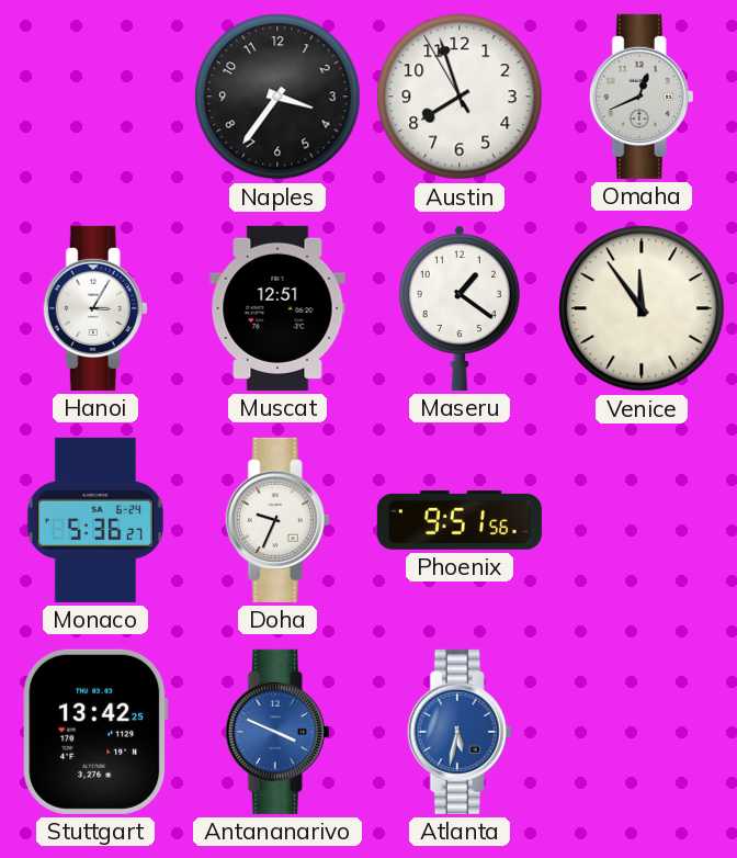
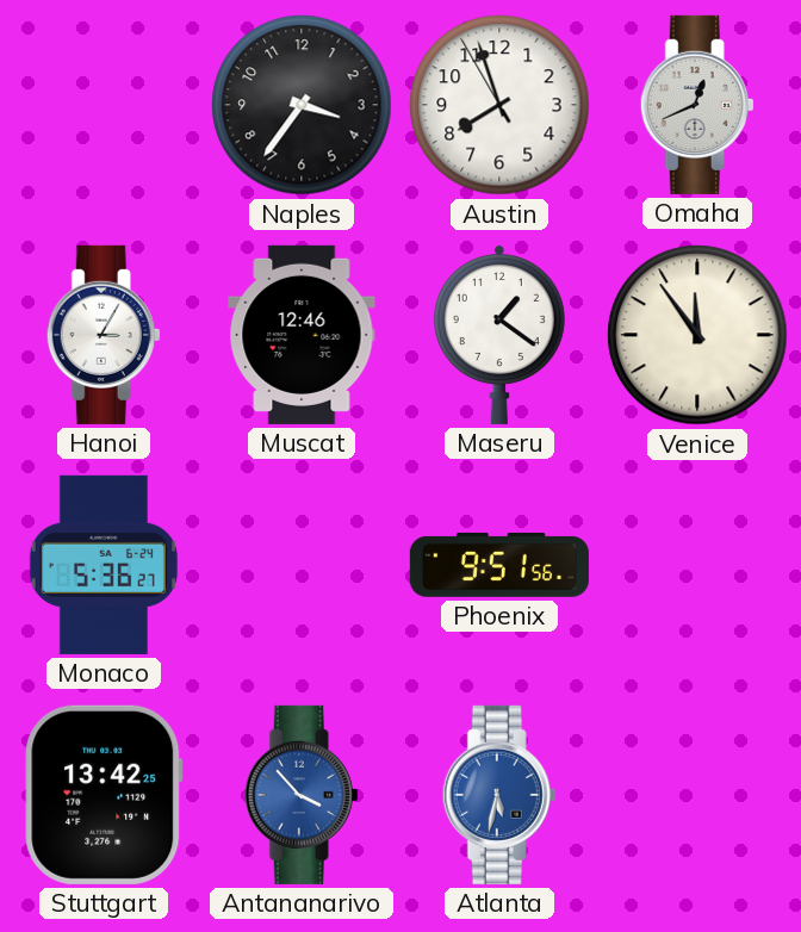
Muscat: 12:51 -> 12:46 (302, 335)
Doha: 9:34 -> none (277, 520)
Antananarivo: 3:49 -> 3:53 (302, 795)
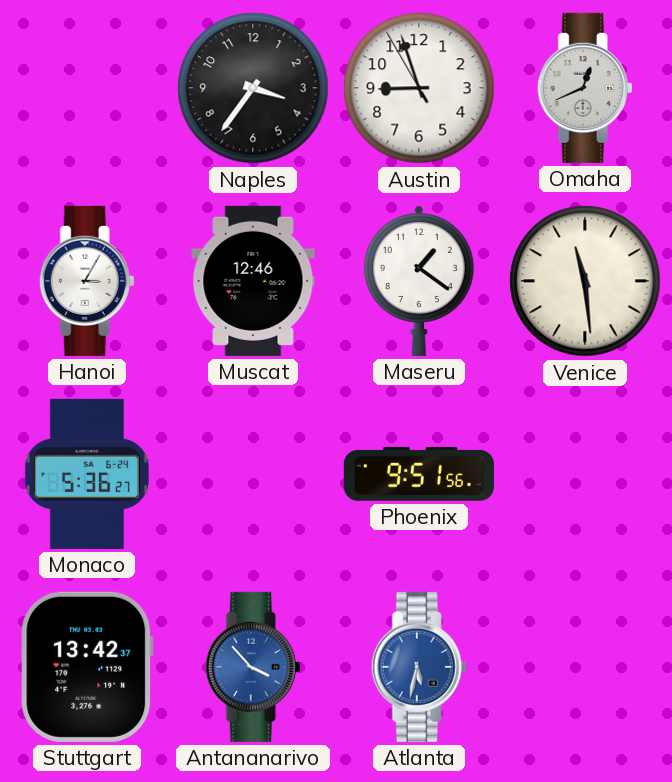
Austin: 7:56 -> 8:56 (419, 88)
Venice: 11:54 -> 11:29 (585, 281)
Stuttgart: 13:42:25 -> 13:42:37 (87, 667)
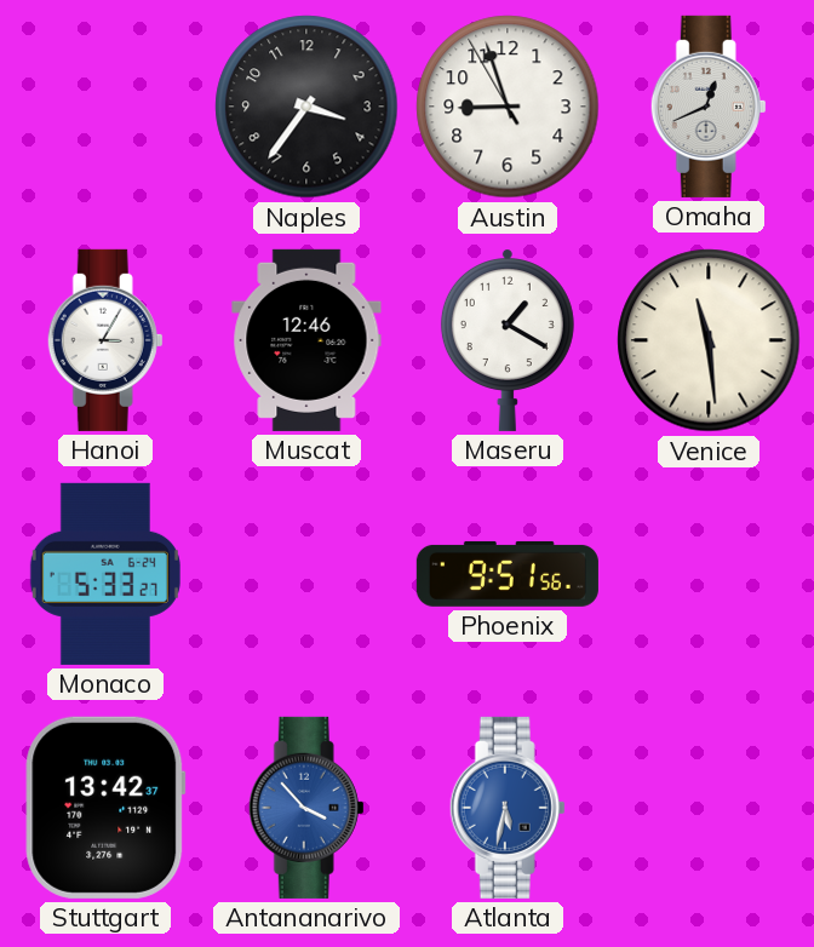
Maseru: 1:21 -> 1:20 (508, 340)
Monaco: 5:36 -> 5:33 (105, 574)
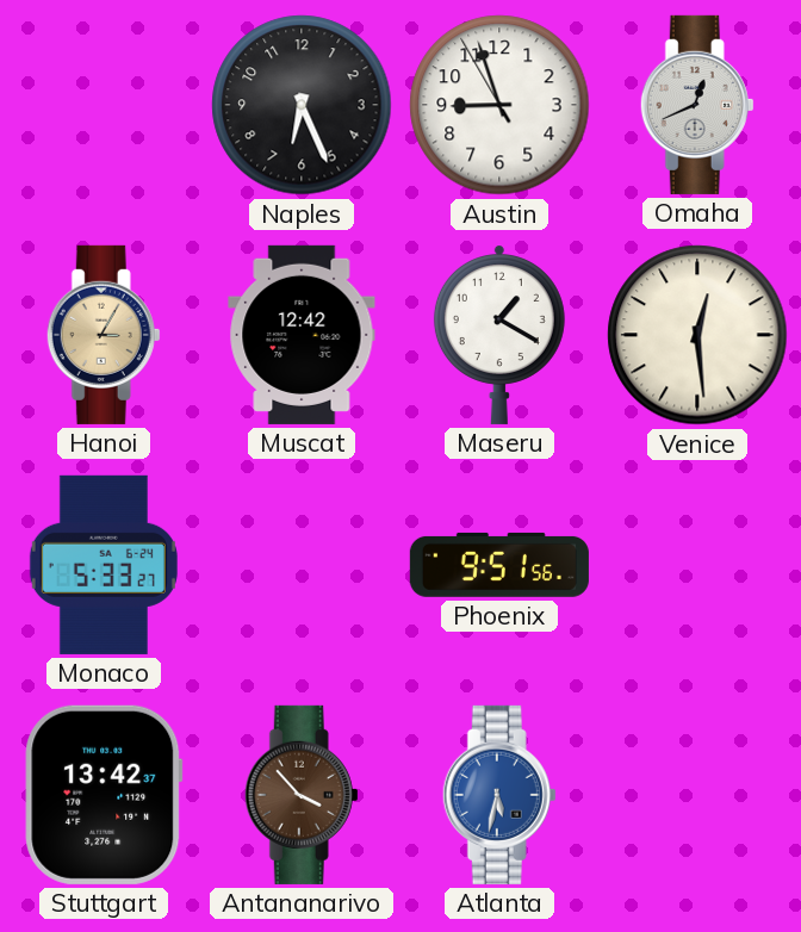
Naples: 3:36 -> 6:26 (302, 105)
Hanoi dial: white -> champagne (104, 335)
Muscat: 12:46 -> 12:42 (302, 335)
Venice: 11:29 -> 12:29 (697, 335)
Antananarivo dial: blue -> brown (302, 795)
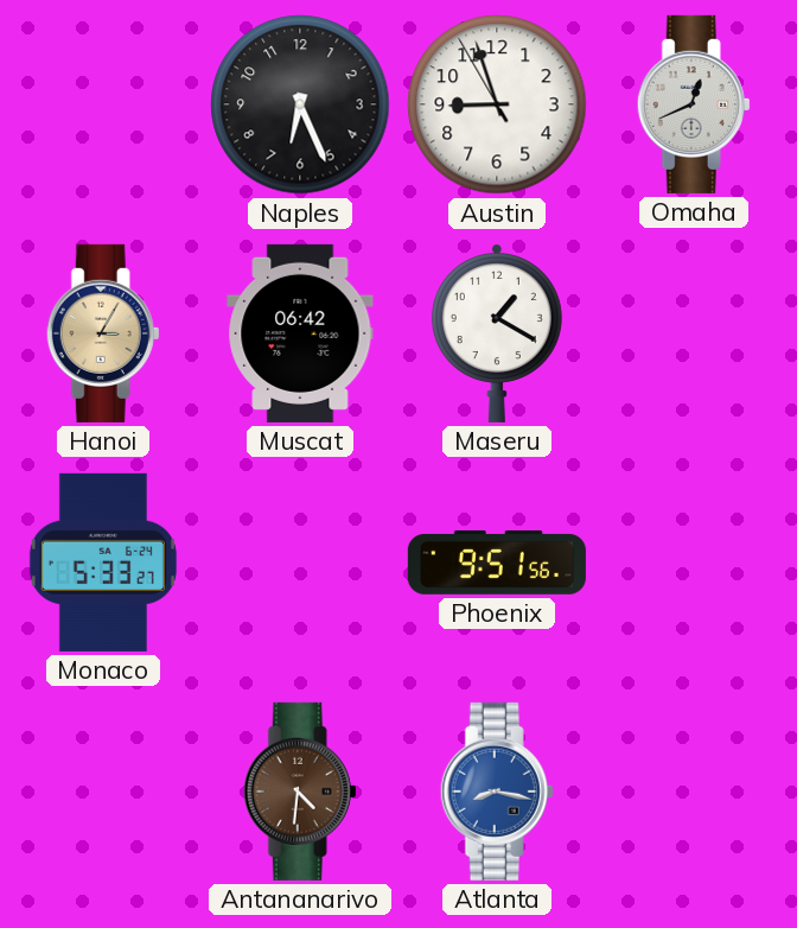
Muscat: 12:42 -> 06:42 (300, 333)
Venice: 12:29 -> none (697, 335)
Stuttgart: 13:42 -> none (104, 795)
Antananarivo: 3:53 -> 4:31 (300, 792)
Atlanta: 5:32 -> 8:17 (497, 792)
